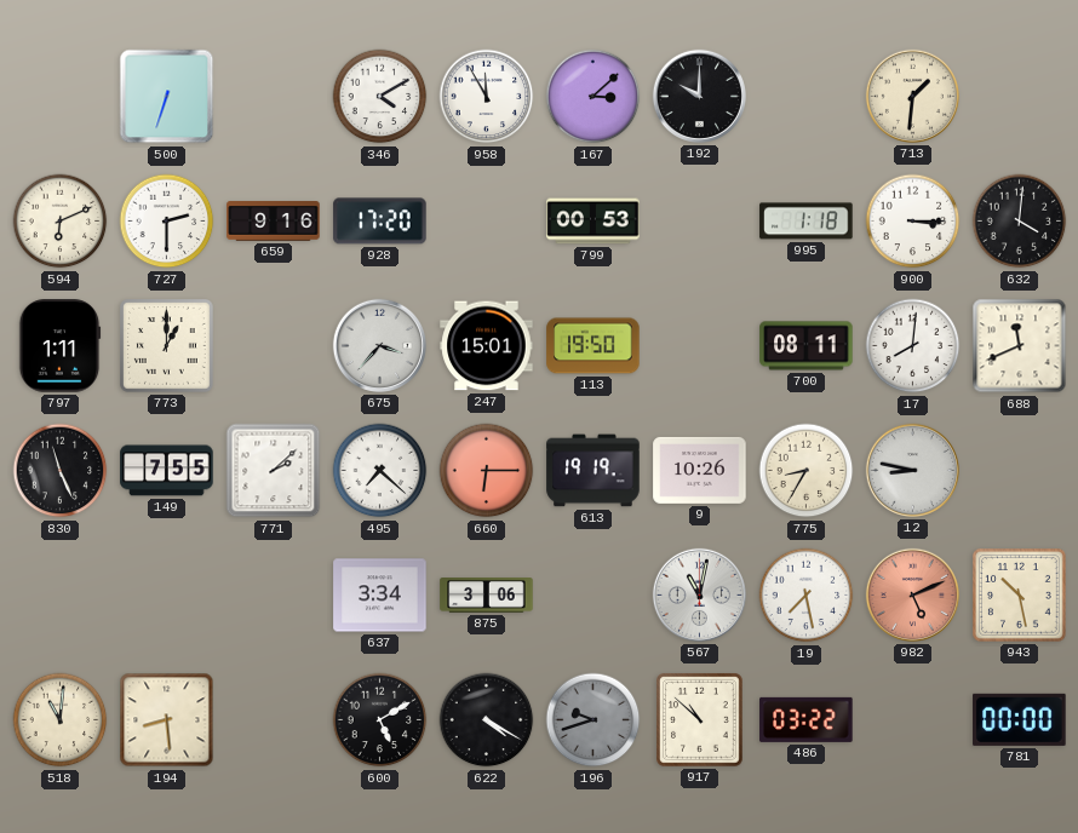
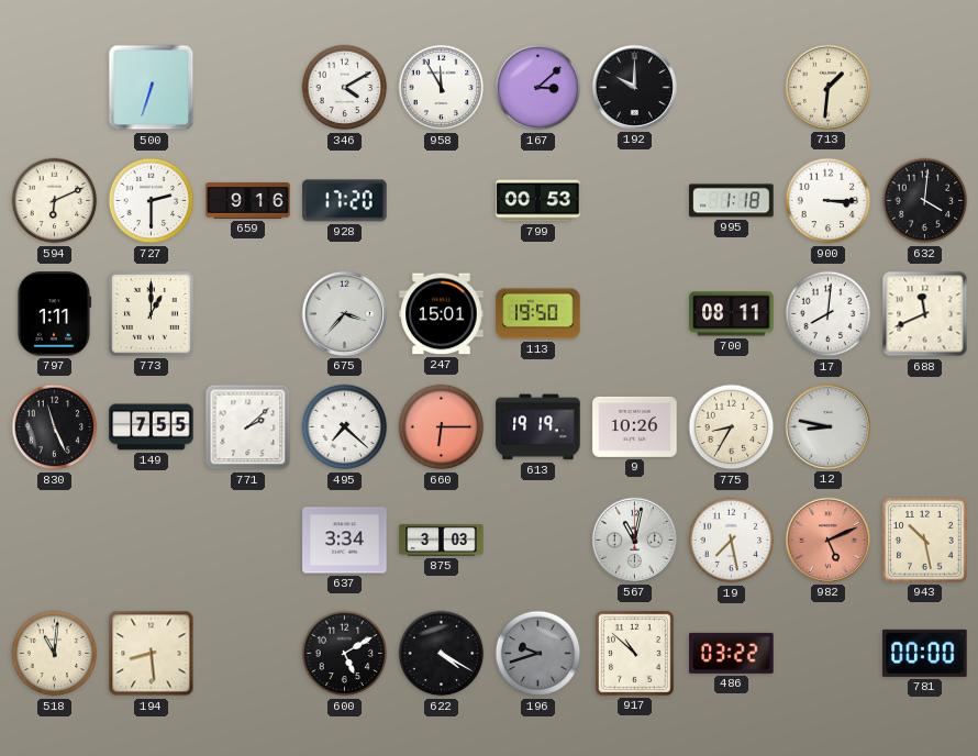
875: 3:06 -> 3:03 (442, 541)
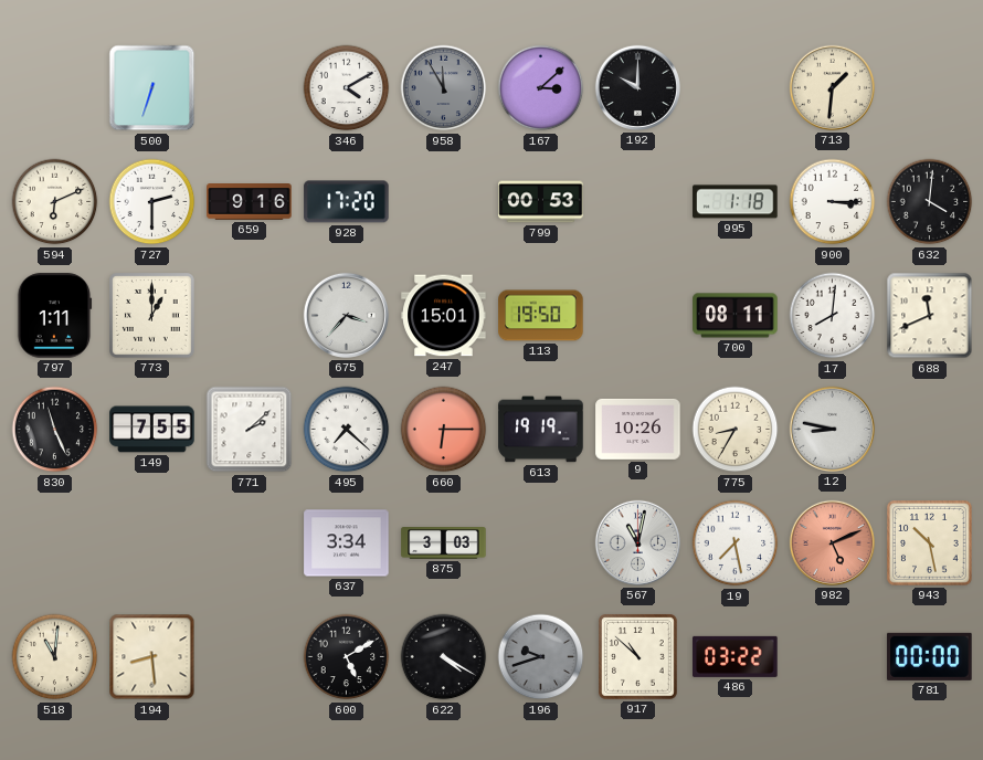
958 dial: white -> grey (444, 88)
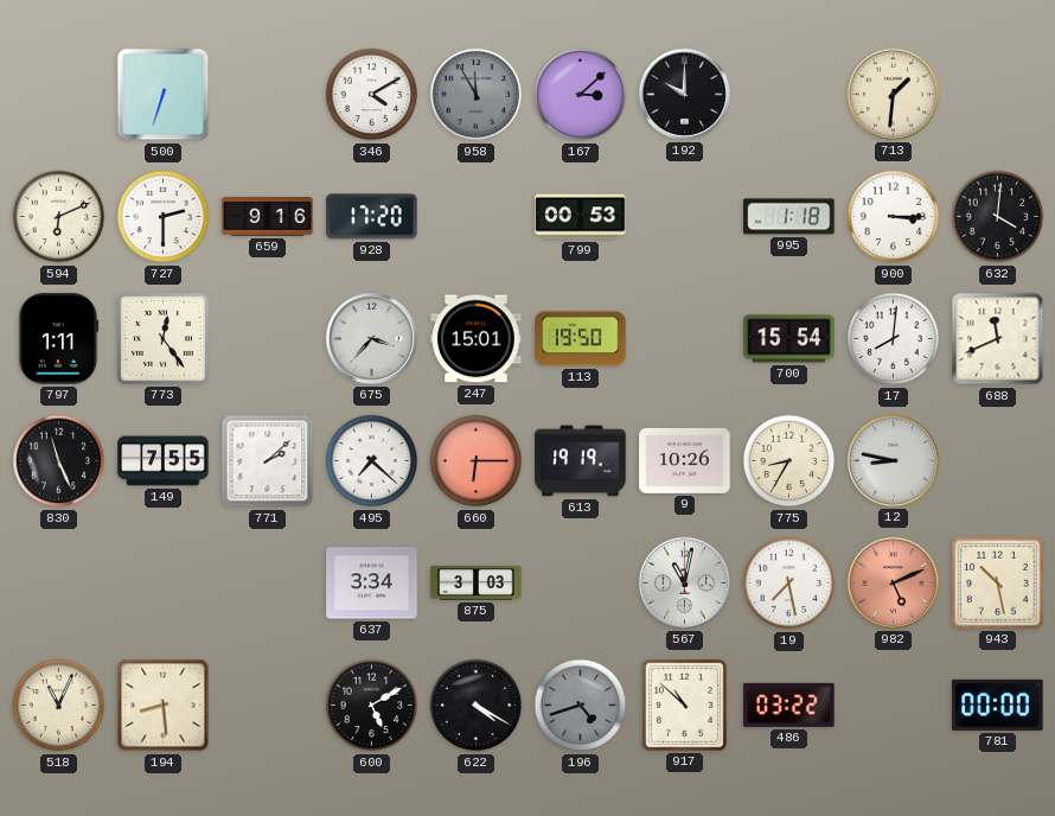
773: 1:00 -> 12:24 (164, 339)
700: 08:11 -> 15:54 (789, 339)
518: 11:01 -> 11:04 (59, 706)
196: 9:42 -> 4:42 (581, 706)
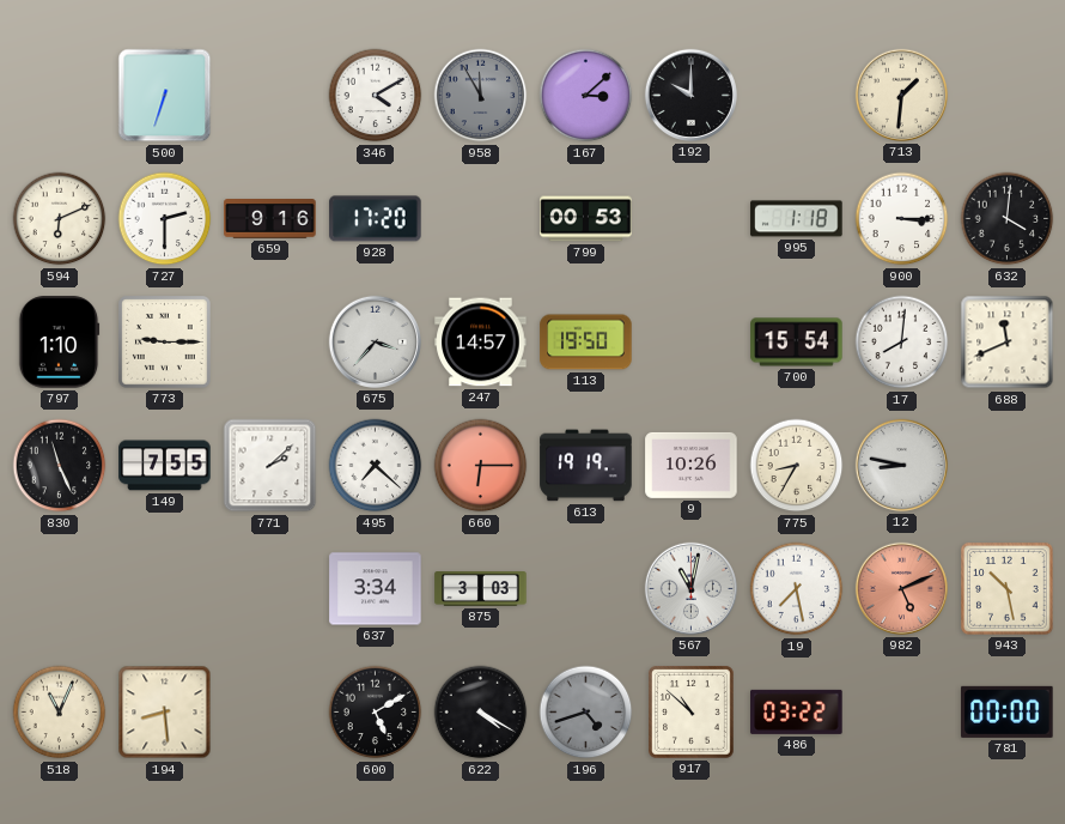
797: 1:11 -> 1:10 (59, 343)
773: 12:24 -> 9:15 (165, 343)
247: 15:01 -> 14:57 (481, 343)
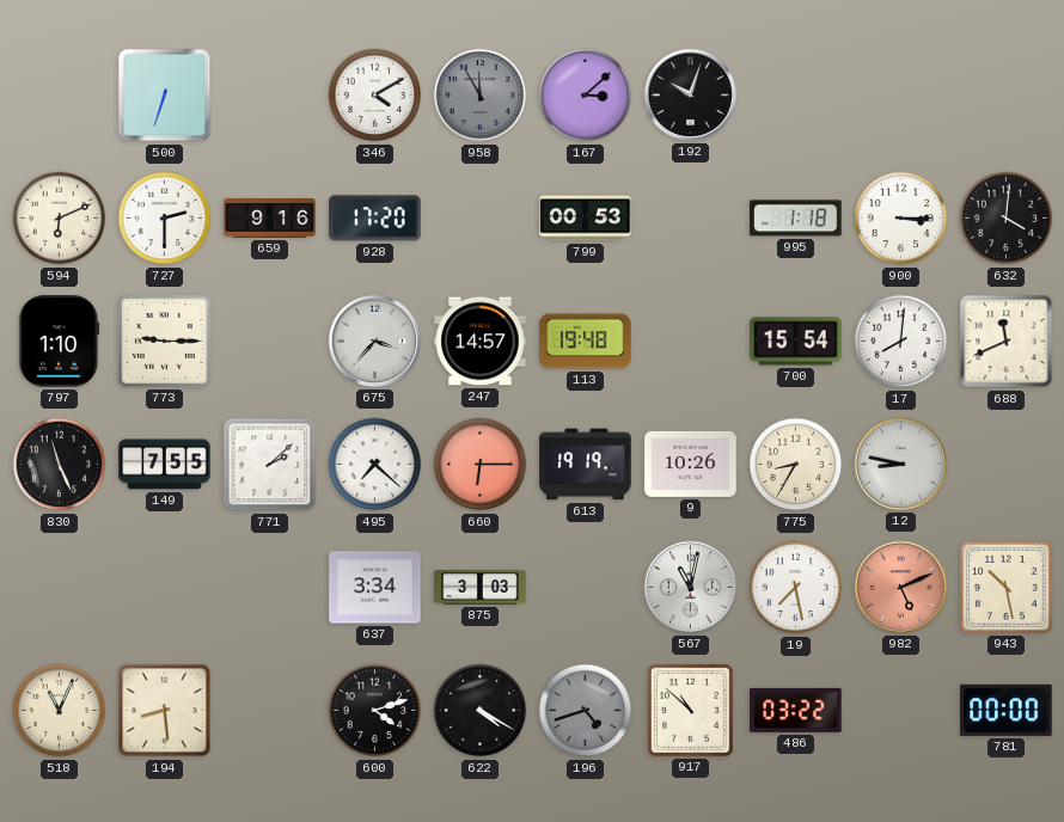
192: 10:00 -> 10:03 (690, 94)
713: 1:31 -> none (901, 95)
113: 19:50 -> 19:48 (586, 342)
600: 5:10 -> 4:12 (375, 711)
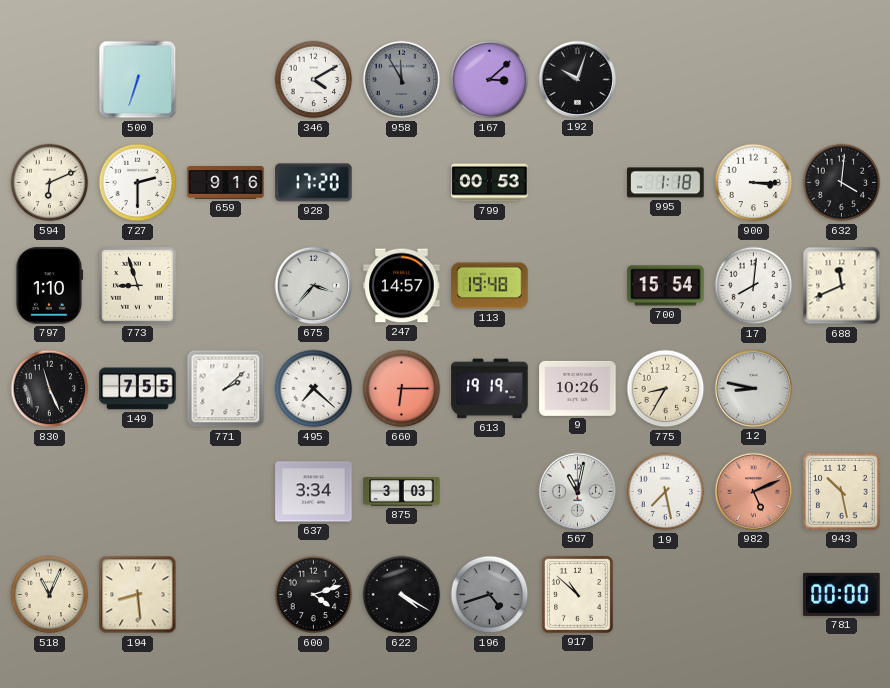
773: 9:15 -> 8:57 (138, 286)
486: 03:22 -> none (796, 710)
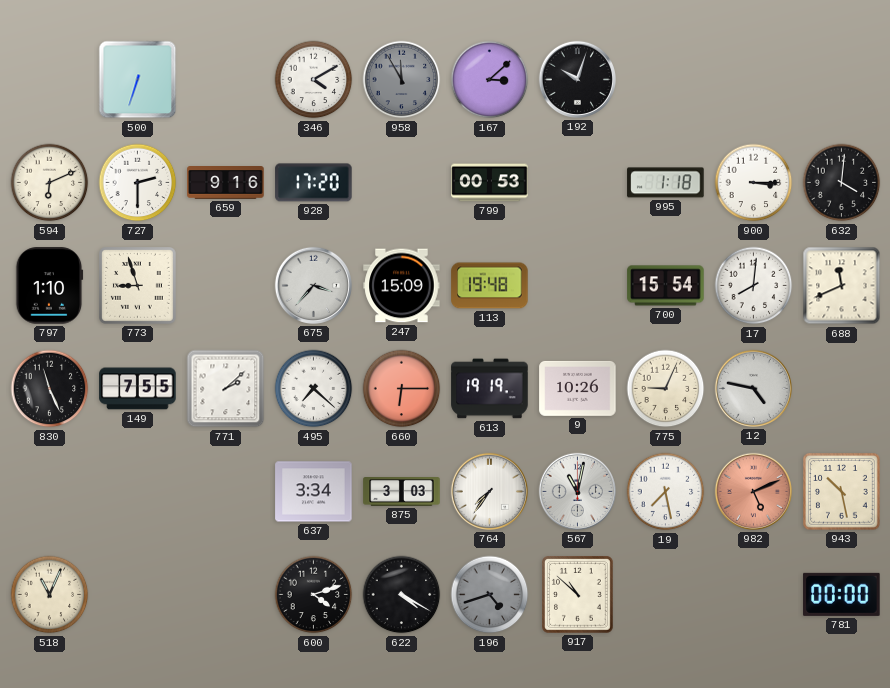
247: 14:57 -> 15:09 (402, 286)
775: 8:35 -> 9:04 (666, 389)
12: 8:47 -> 4:47 (753, 388)
764: none -> 7:36 (489, 491)
194: 8:29 -> none (138, 595)
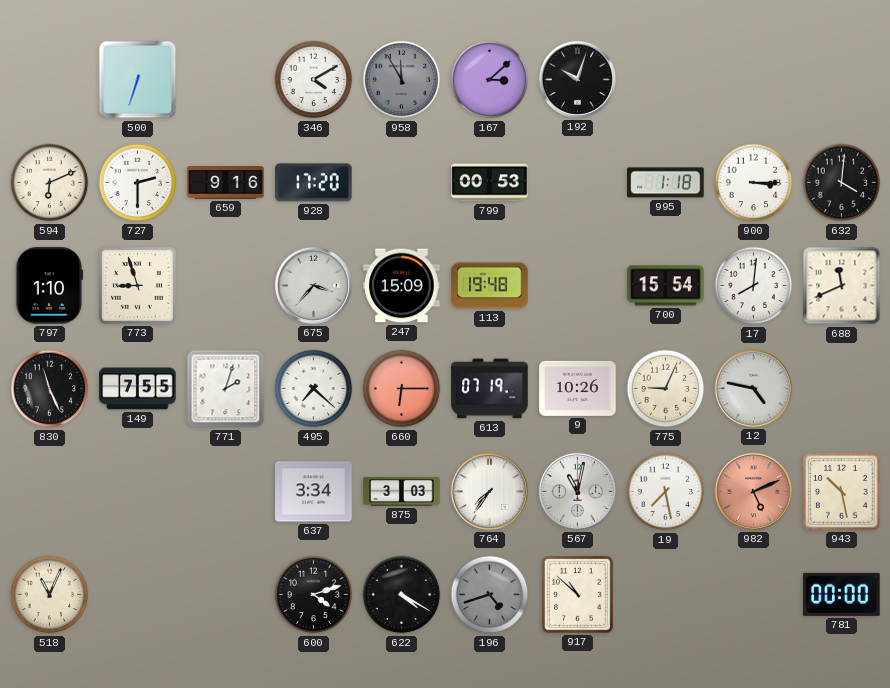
771: 2:08 -> 2:03 (226, 389)
613: 19:19 -> 07:19 (490, 389)
